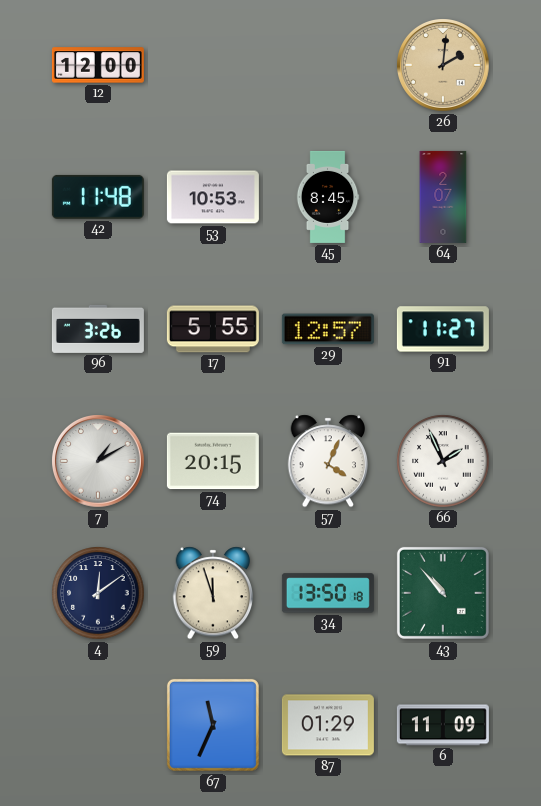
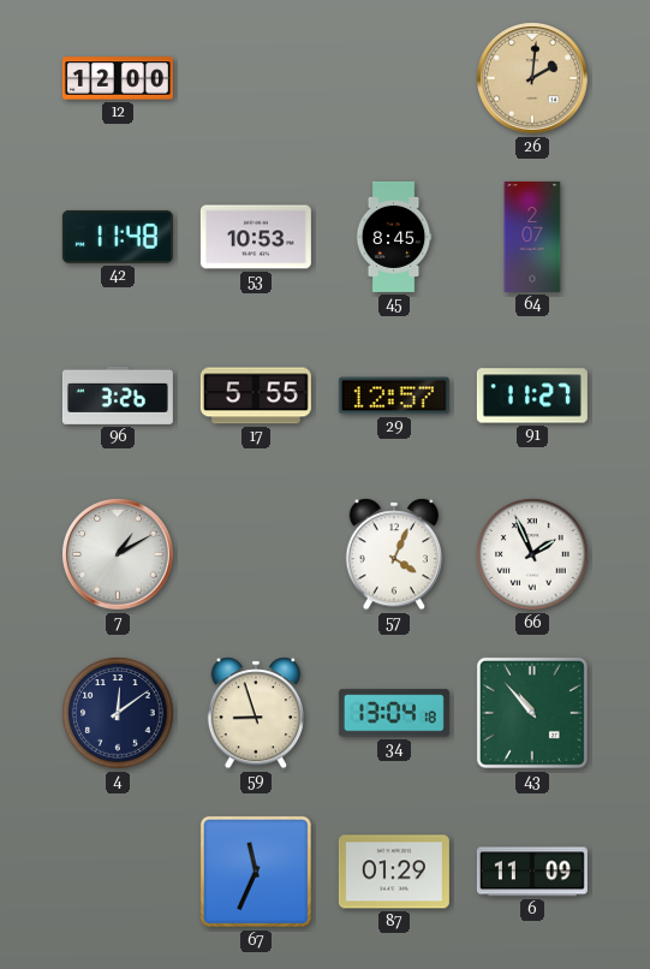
74: 20:15 -> none (213, 461)
59: 11:57 -> 8:57 (256, 713)
34: 13:50 -> 13:04 (394, 713)
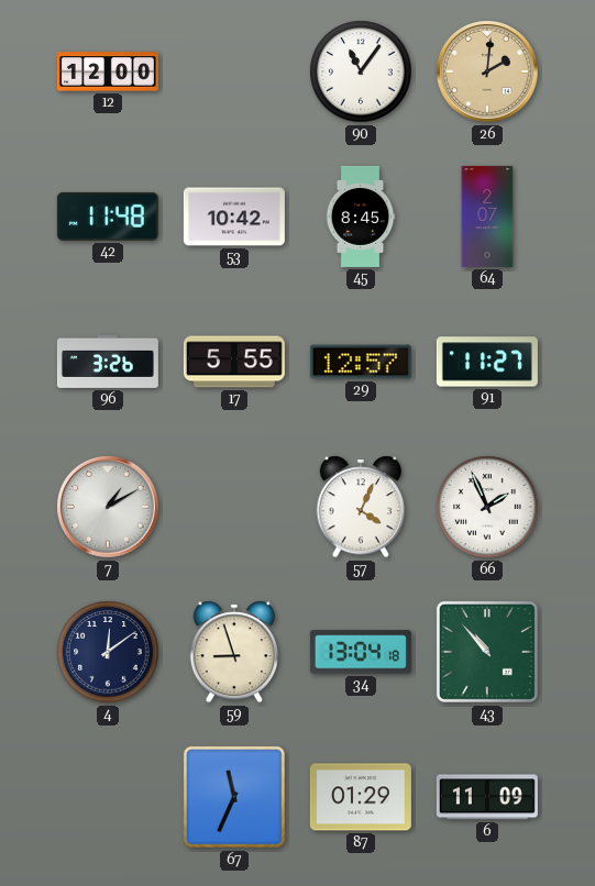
90: none -> 11:06 (361, 71)
53: 10:53 -> 10:42 (234, 217)
